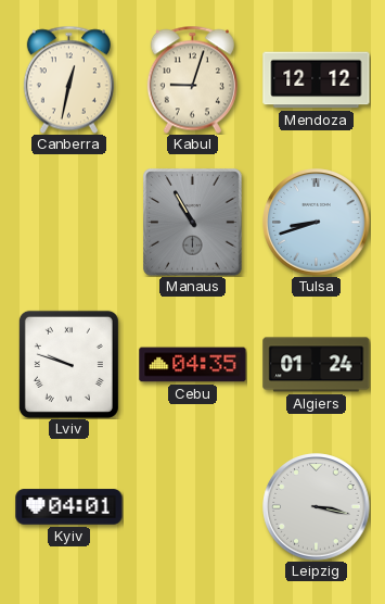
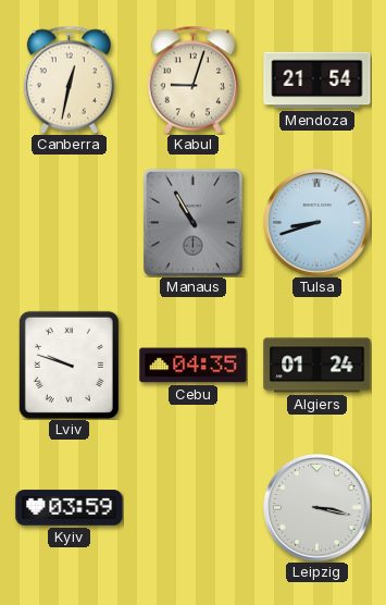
Mendoza: 12:12 -> 21:54 (317, 81)
Kyiv: 04:01 -> 03:59 (70, 508)
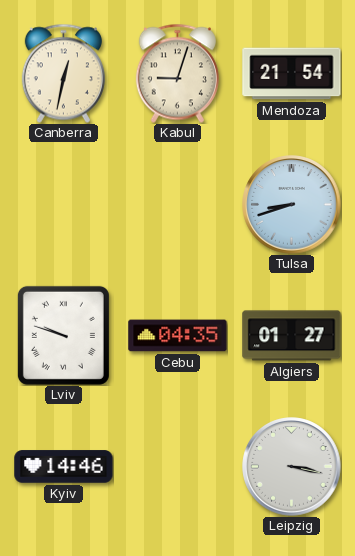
Manaus: 10:55 -> none (194, 223)
Algiers: 01:24 -> 01:27 (292, 336)
Kyiv: 03:59 -> 14:46 (64, 467)
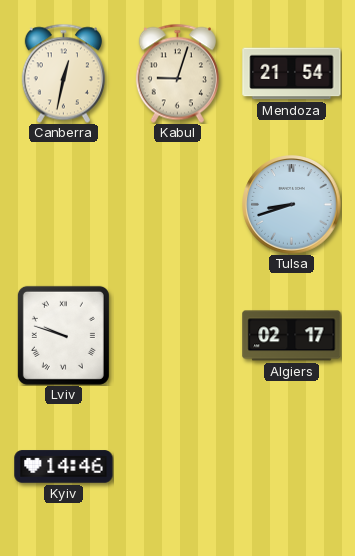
Cebu: 04:35 -> none (178, 336)
Algiers: 01:27 -> 02:17 (292, 336)
Leipzig: 3:17 -> none (292, 467)
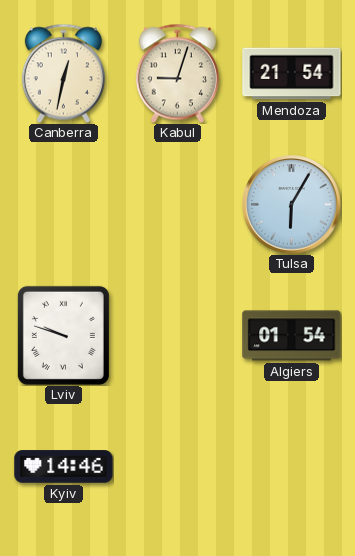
Tulsa: 8:42 -> 6:05 (292, 205)
Algiers: 02:17 -> 01:54 (292, 336)
